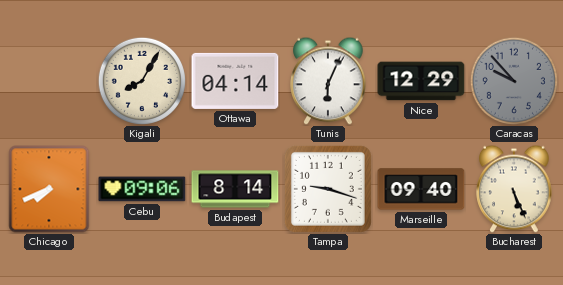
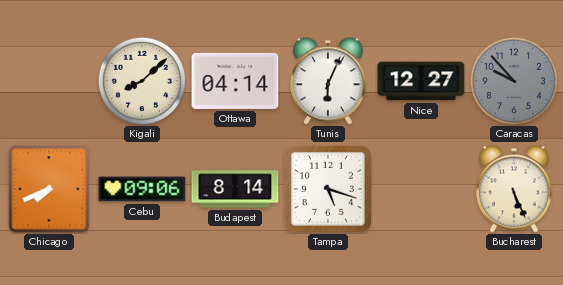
Kigali: 8:05 -> 8:08 (142, 81)
Nice: 12:29 -> 12:27 (421, 81)
Tampa: 9:18 -> 5:18 (328, 189)
Marseille: 09:40 -> none (421, 189)
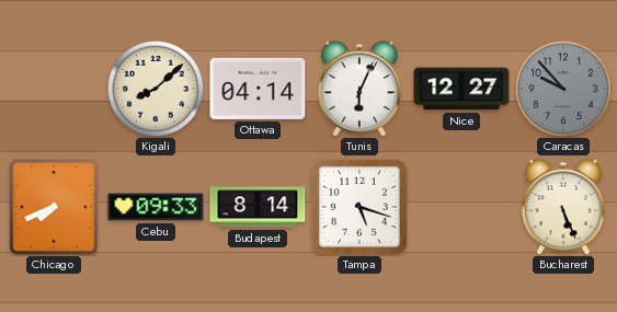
Cebu: 09:06 -> 09:33 (156, 207)
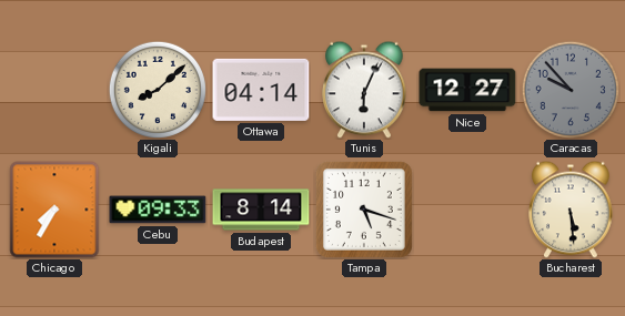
Chicago: 7:41 -> 7:35 (54, 210)
Bucharest: 5:26 -> 5:29 (571, 210)
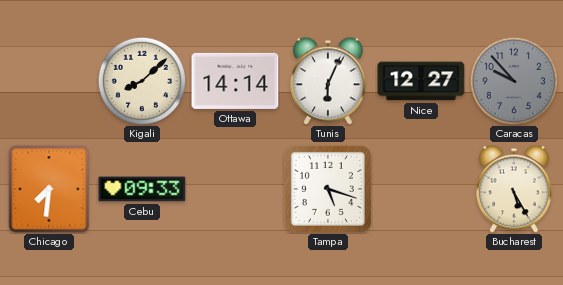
Ottawa: 04:14 -> 14:14 (235, 81)
Chicago: 7:35 -> 7:31 (49, 189)
Budapest: 8:14 -> none (261, 210)
Bucharest: 5:29 -> 5:25 (514, 189)
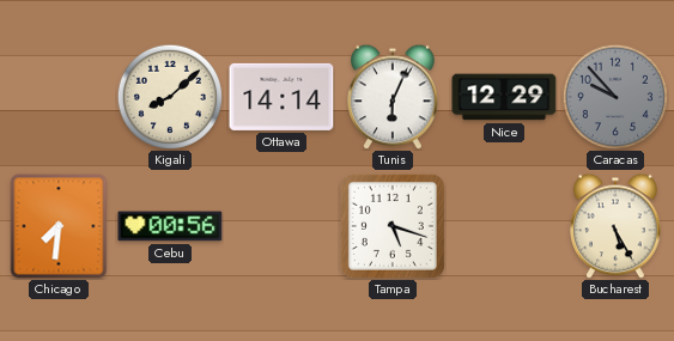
Nice: 12:27 -> 12:29 (504, 97)
Cebu: 09:33 -> 00:56 (170, 226)
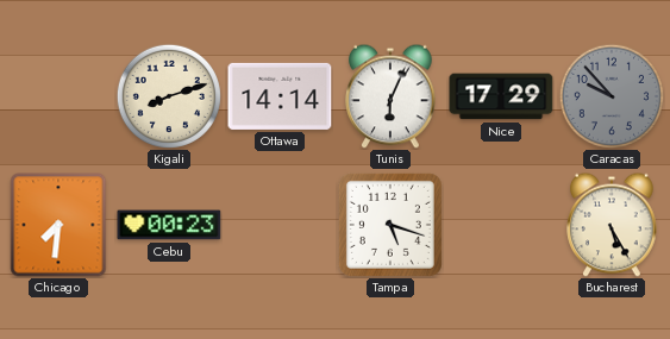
Kigali: 8:08 -> 8:12 (169, 96)
Nice: 12:29 -> 17:29 (501, 96)
Cebu: 00:56 -> 00:23 (169, 225)
